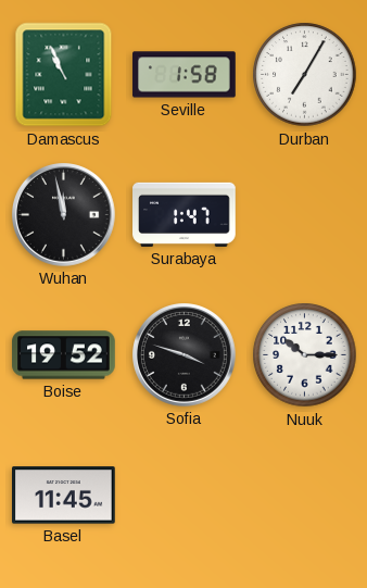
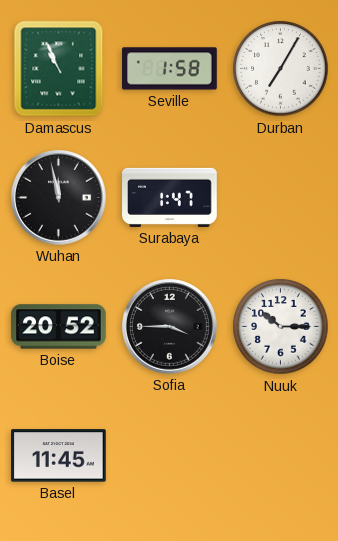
Boise: 19:52 -> 20:52 (59, 327)
Sofia: 3:48 -> 3:45 (170, 327)
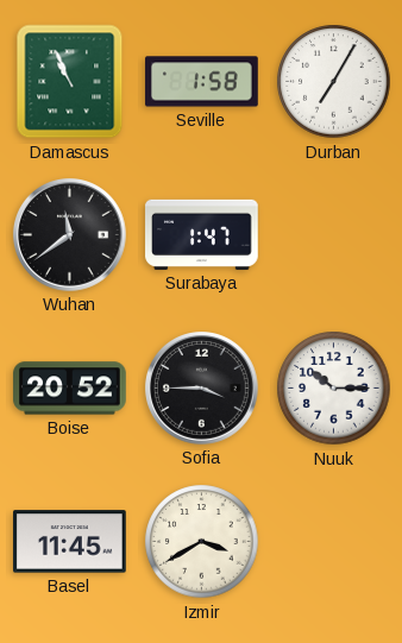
Wuhan: 11:58 -> 11:39 (70, 235)
Izmir: none -> 3:40 (202, 542)
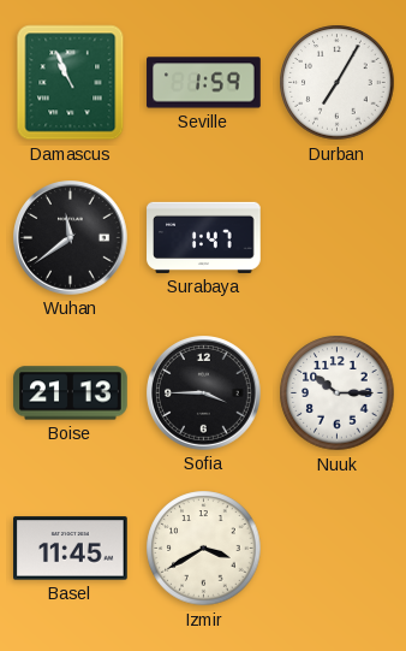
Seville: 1:58 -> 1:59 (204, 83)
Boise: 20:52 -> 21:13 (71, 393)
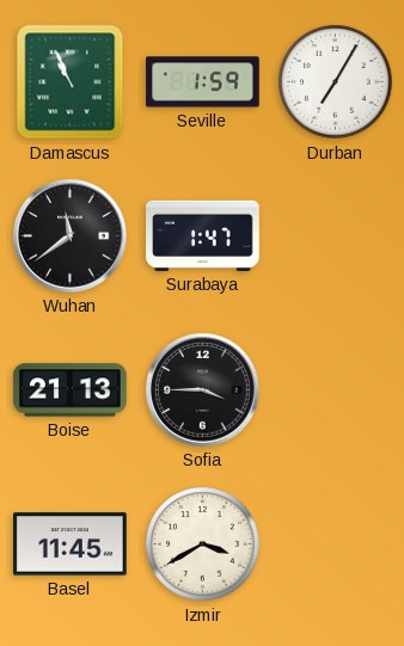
Nuuk: 10:15 -> none (338, 393)
